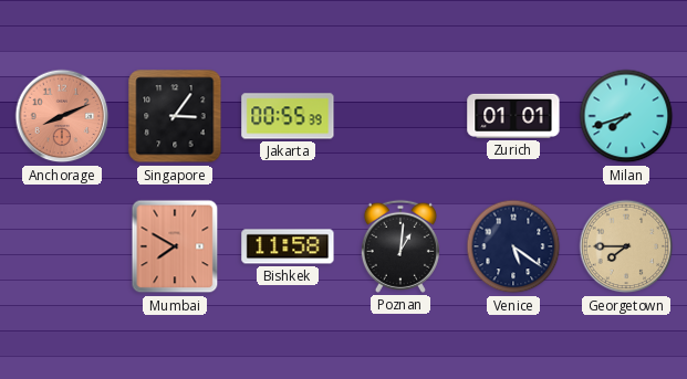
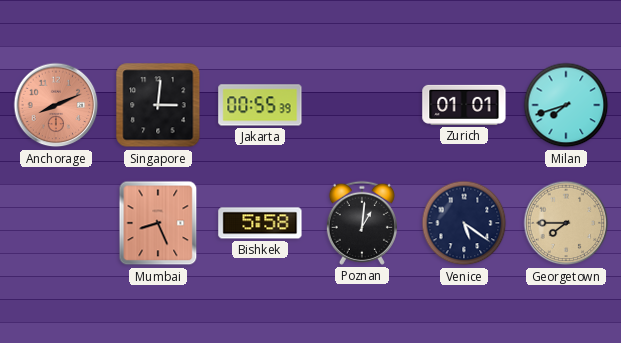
Singapore: 3:06 -> 3:01 (158, 105)
Mumbai: 7:50 -> 8:26 (158, 223)
Bishkek: 11:58 -> 5:58 (260, 223)
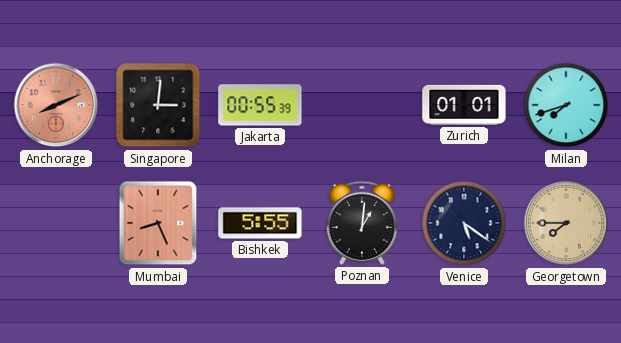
Bishkek: 5:58 -> 5:55 (260, 223)
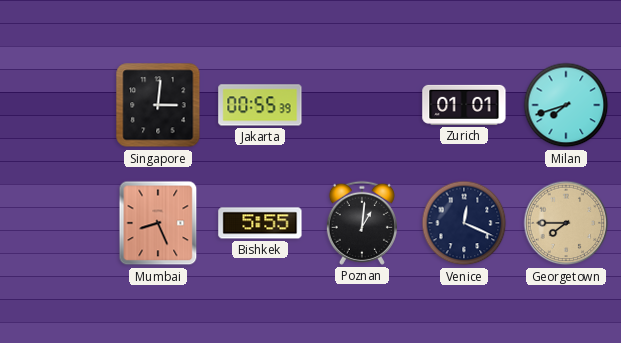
Anchorage: 8:11 -> none (56, 105)
Venice: 5:21 -> 12:19 (464, 223)
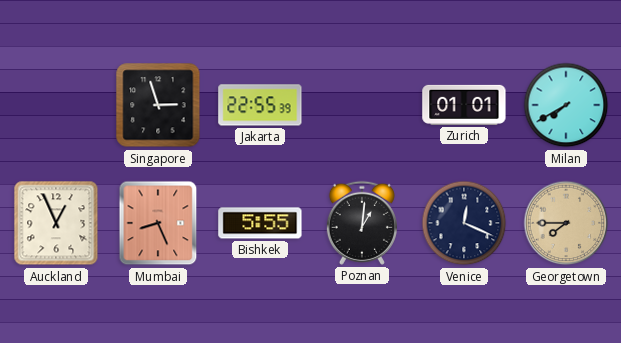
Singapore: 3:01 -> 2:57 (158, 105)
Jakarta: 00:55 -> 22:55 (260, 105)
Milan: 7:42 -> 7:40 (566, 105)
Auckland: none -> 12:56 (56, 223)
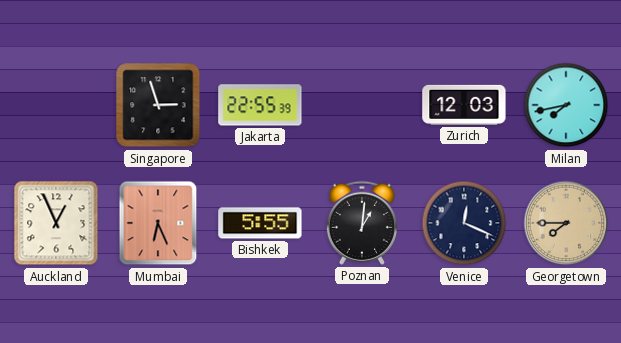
Zurich: 01:01 -> 12:03 (464, 105)
Milan: 7:40 -> 7:43 (566, 105)
Mumbai: 8:26 -> 6:26 (158, 223)
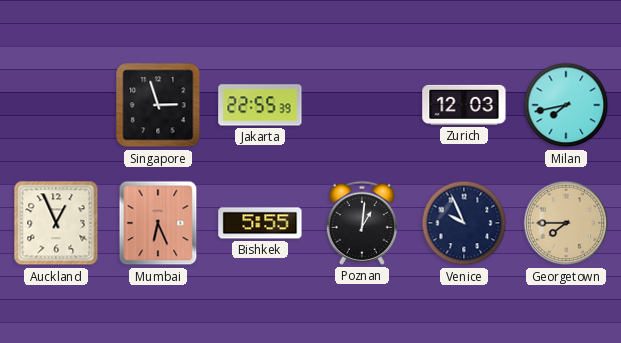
Venice: 12:19 -> 9:56 (464, 223)
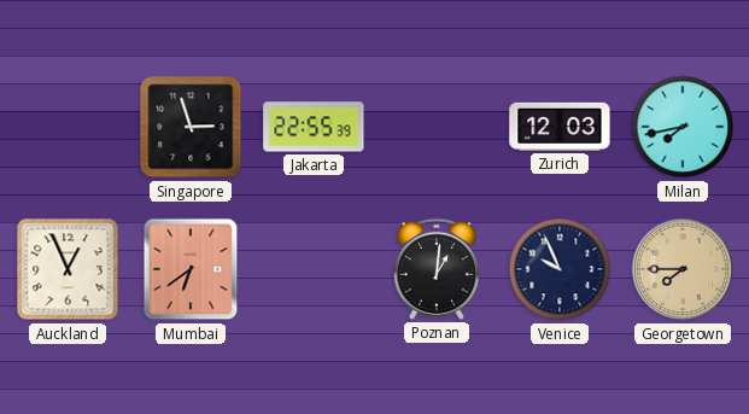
Mumbai: 6:26 -> 6:39 (191, 269)
Bishkek: 5:55 -> none (260, 223)
